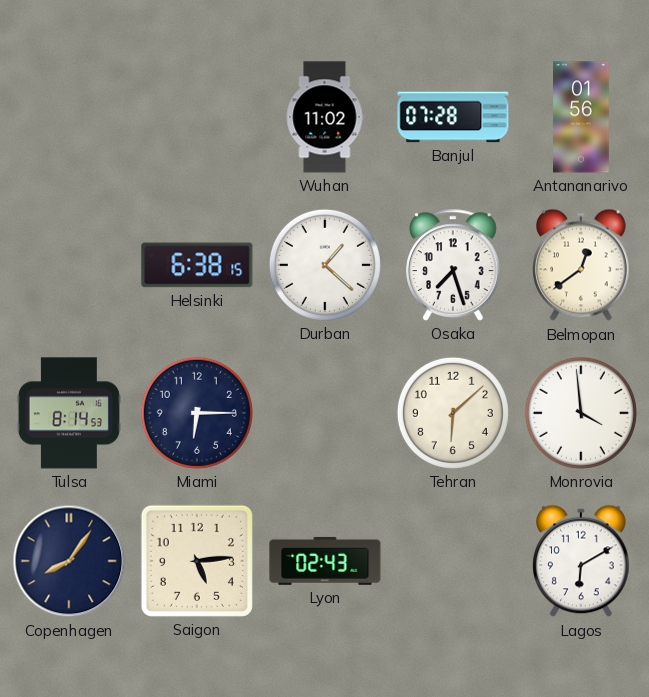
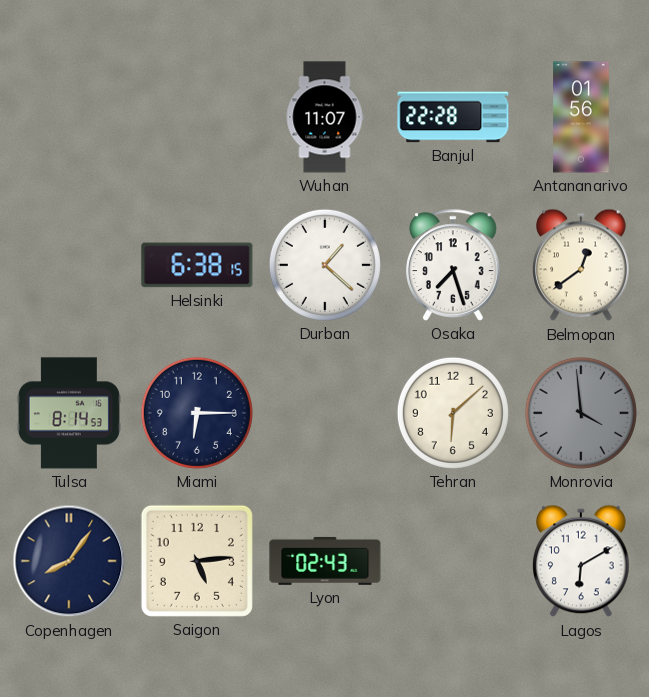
Wuhan: 11:02 -> 11:07 (325, 117)
Banjul: 07:28 -> 22:28 (453, 117)
Monrovia dial: white -> grey (581, 413)
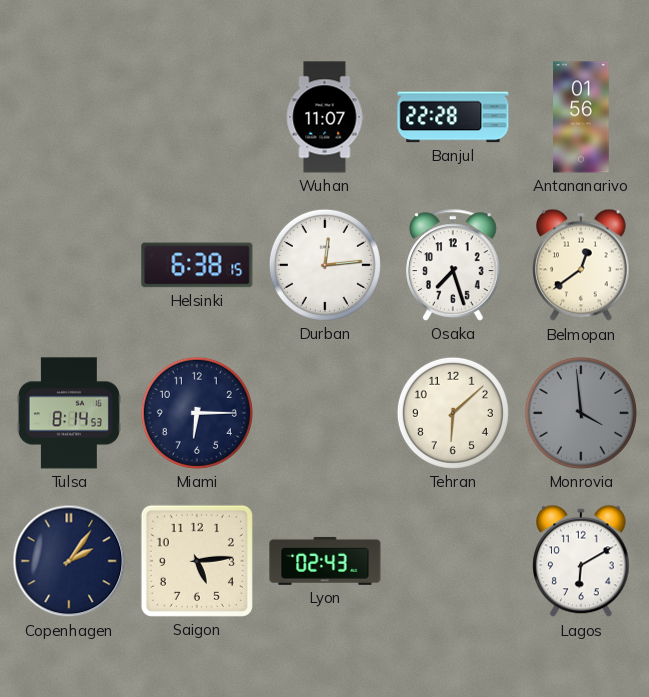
Durban: 1:22 -> 12:14 (325, 265)
Copenhagen: 8:06 -> 2:06 (69, 561)
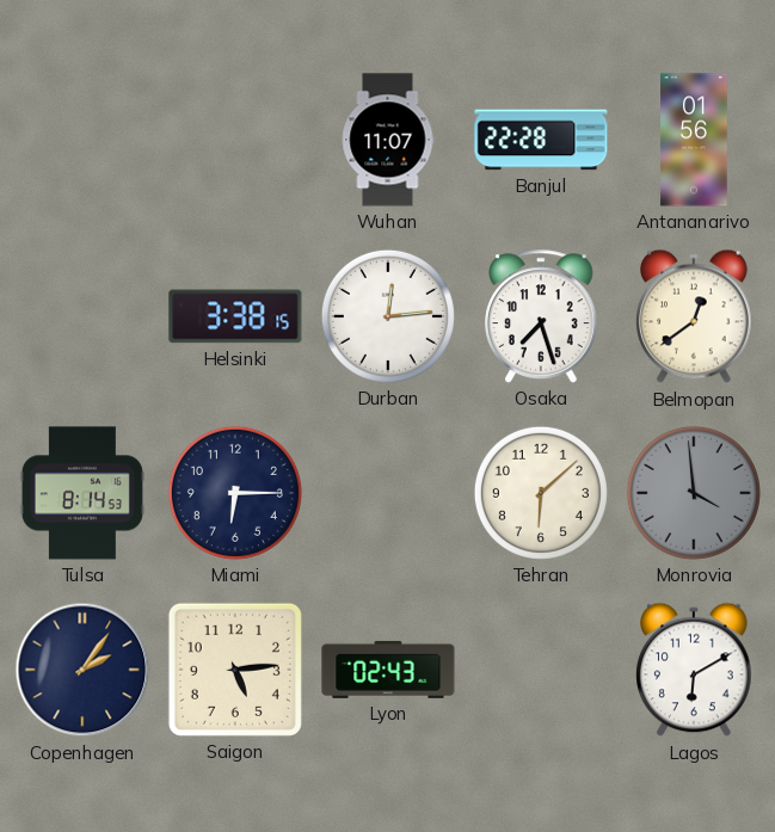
Helsinki: 6:38 -> 3:38 (235, 316)
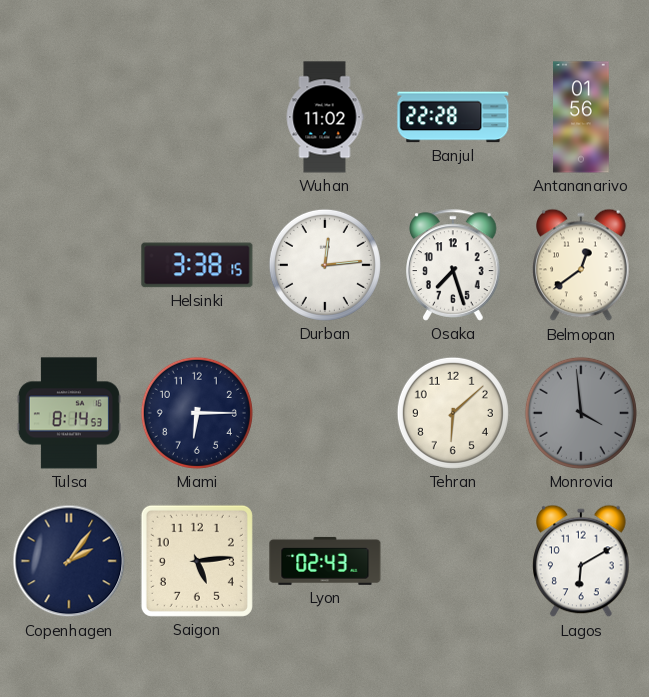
Wuhan: 11:07 -> 11:02 (325, 117)
